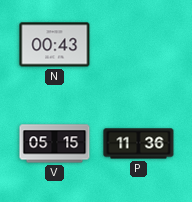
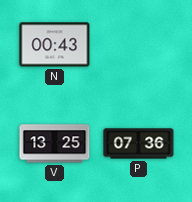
V: 05:15 -> 13:25 (55, 144)
P: 11:36 -> 07:36 (139, 144)
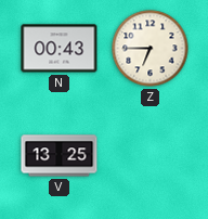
Z: none -> 6:45 (151, 49)
P: 07:36 -> none (139, 144)
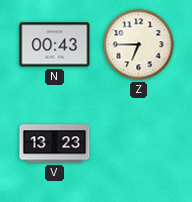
V: 13:25 -> 13:23 (55, 144)
